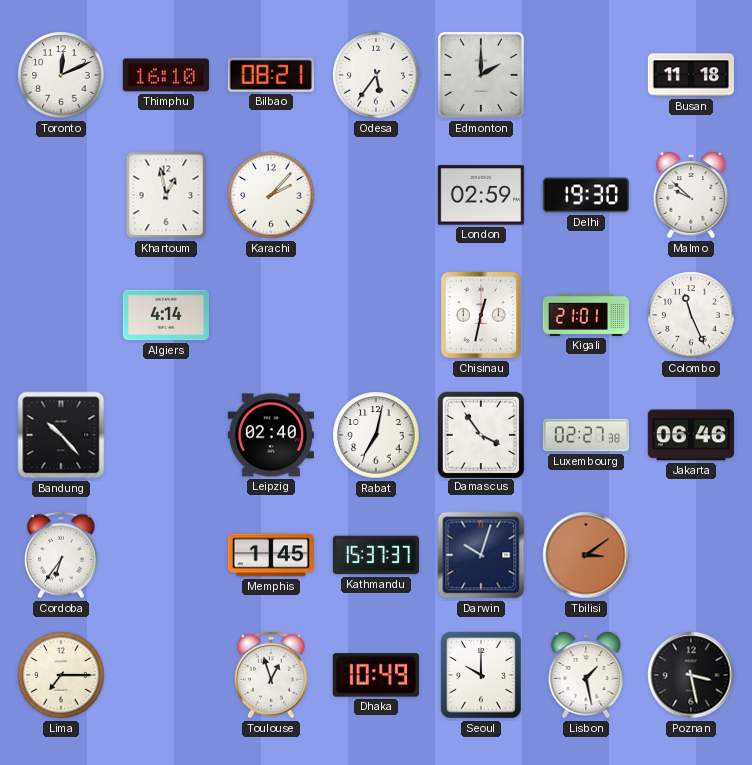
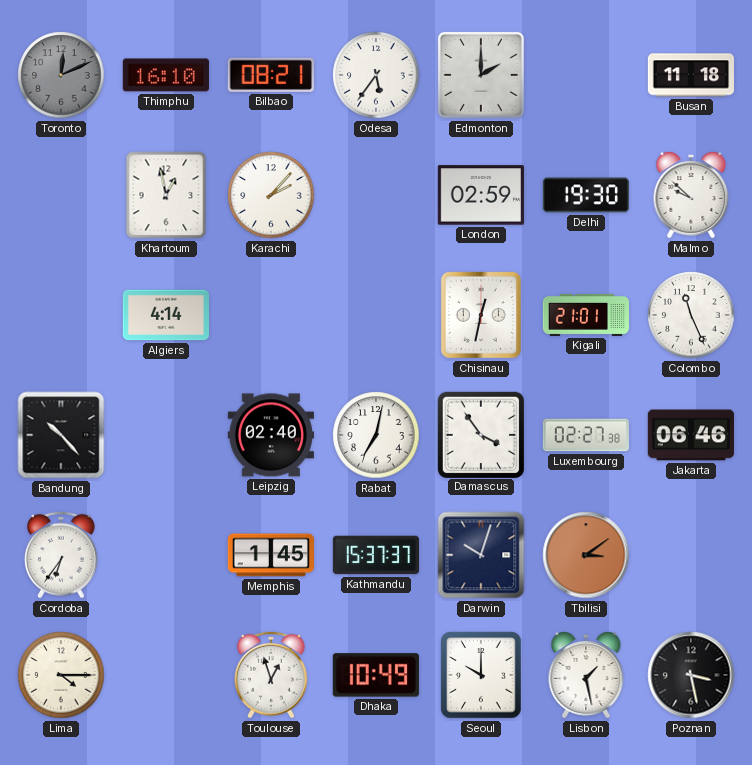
Toronto dial: white -> grey (61, 75)
Lima: 7:15 -> 4:15 (61, 675)
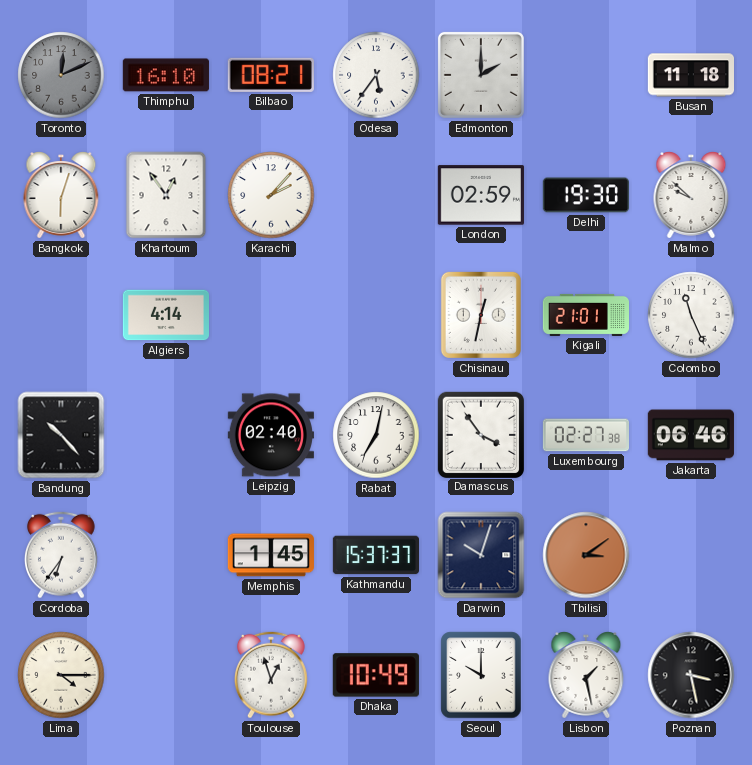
Bangkok: none -> 6:03 (61, 195)
Khartoum: 12:58 -> 12:54 (166, 195)
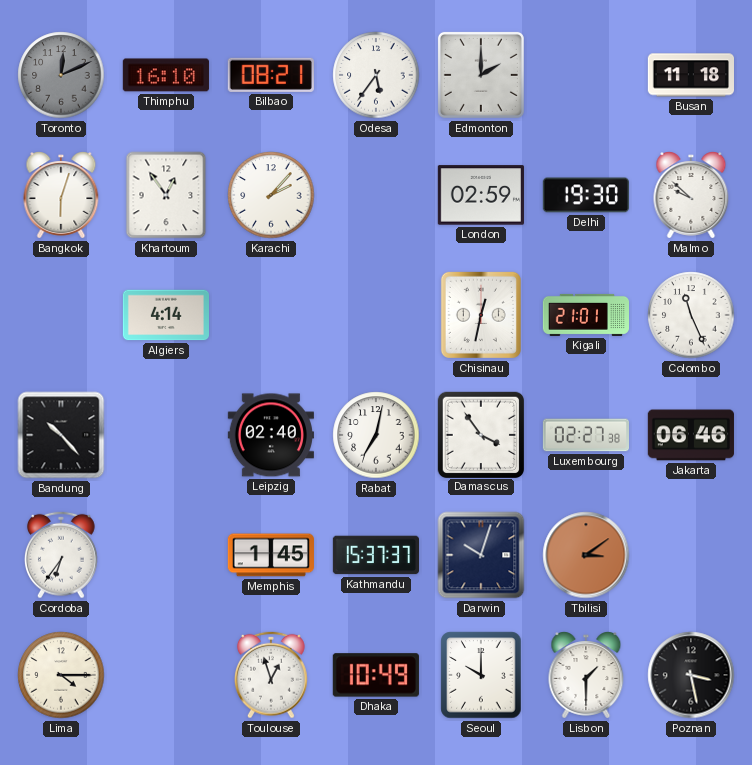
Lisbon: 1:28 -> 1:30 (586, 675)
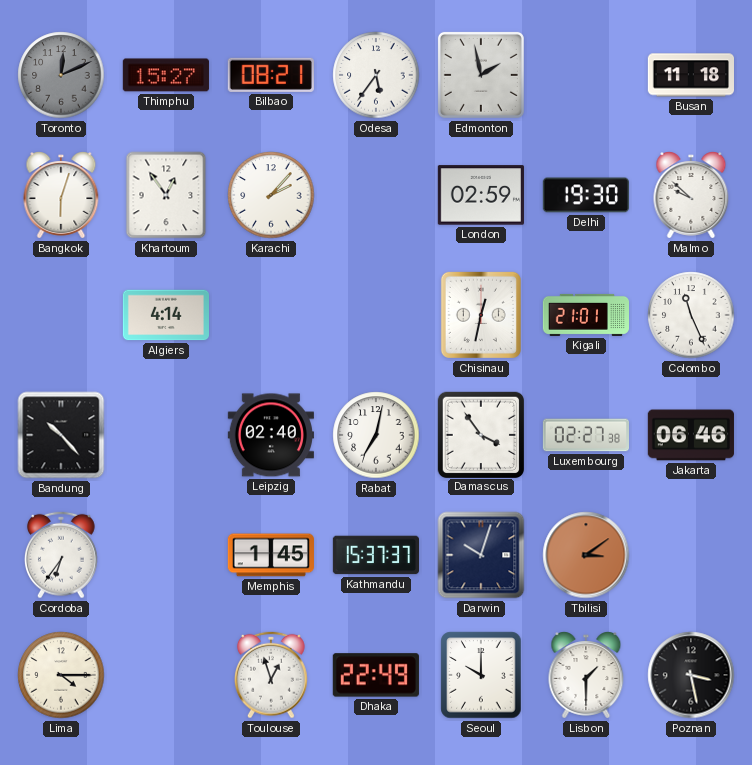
Thimphu: 16:10 -> 15:27 (166, 75)
Edmonton: 2:00 -> 1:58 (481, 75)
Dhaka: 10:49 -> 22:49 (376, 675)
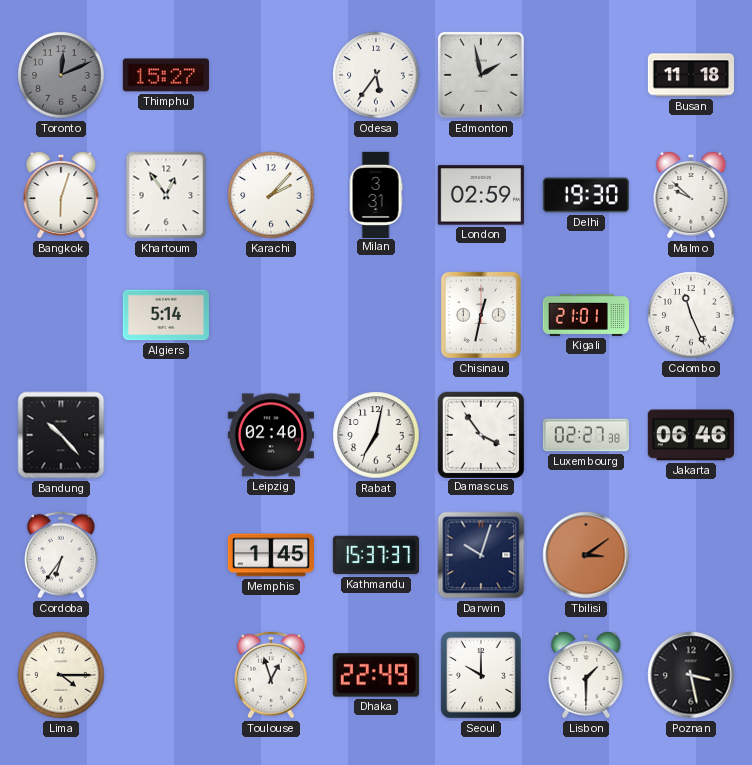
Bilbao: 08:21 -> none (271, 75)
Milan: none -> 3:31 (376, 194)
Algiers: 4:14 -> 5:14 (165, 315)
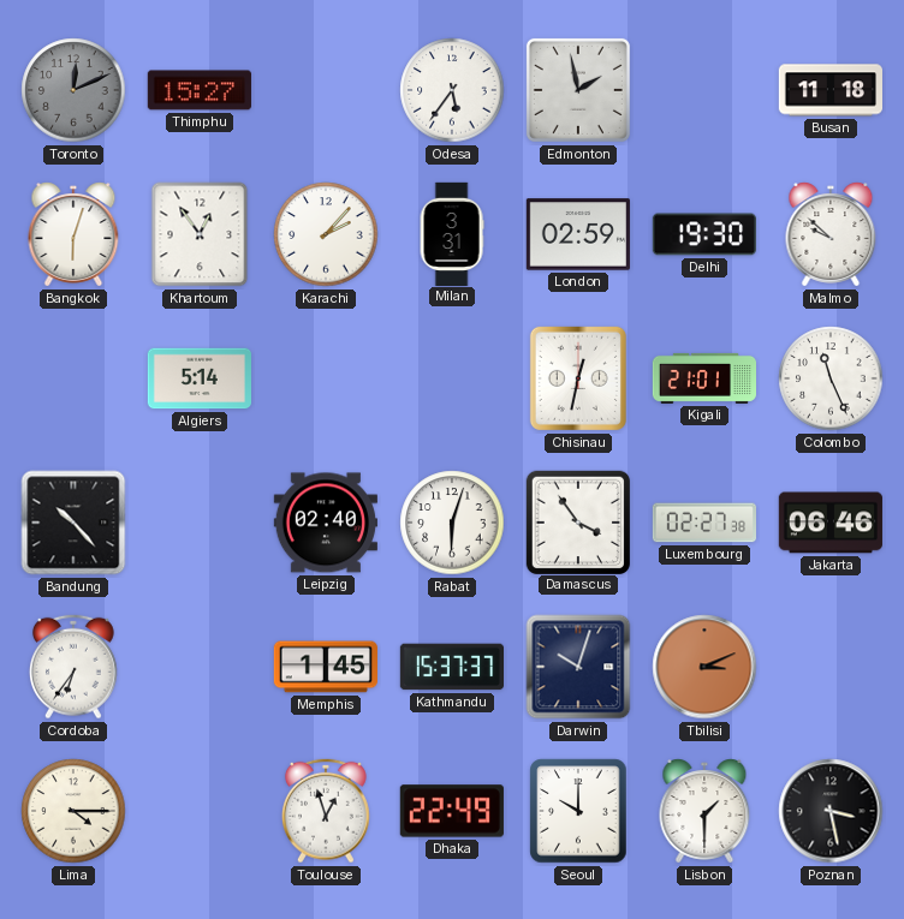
Rabat: 7:02 -> 6:03 (452, 523)
Tbilisi: 3:09 -> 3:11 (704, 667)
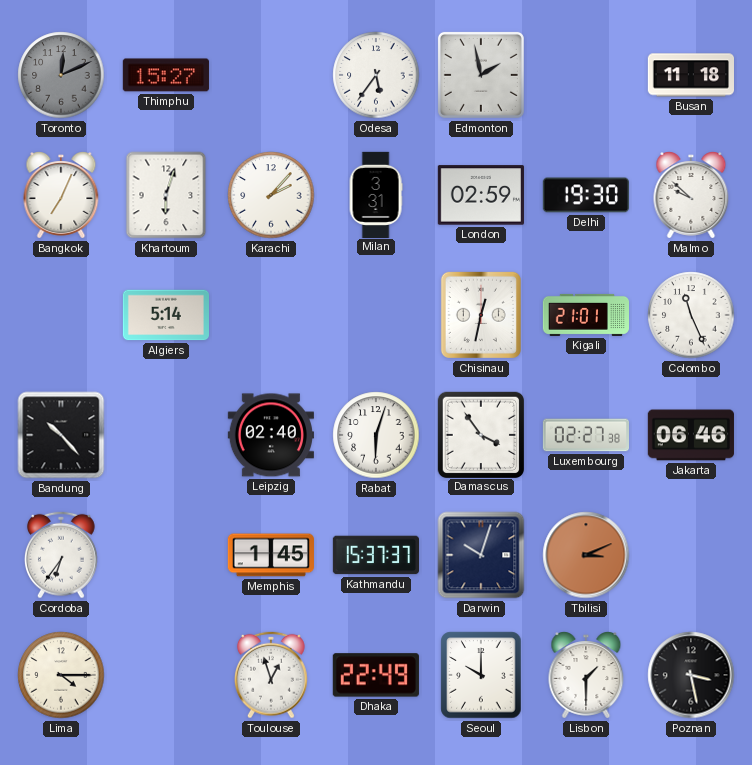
Bangkok: 6:03 -> 7:04 (61, 195)
Khartoum: 12:54 -> 6:03 (166, 195)
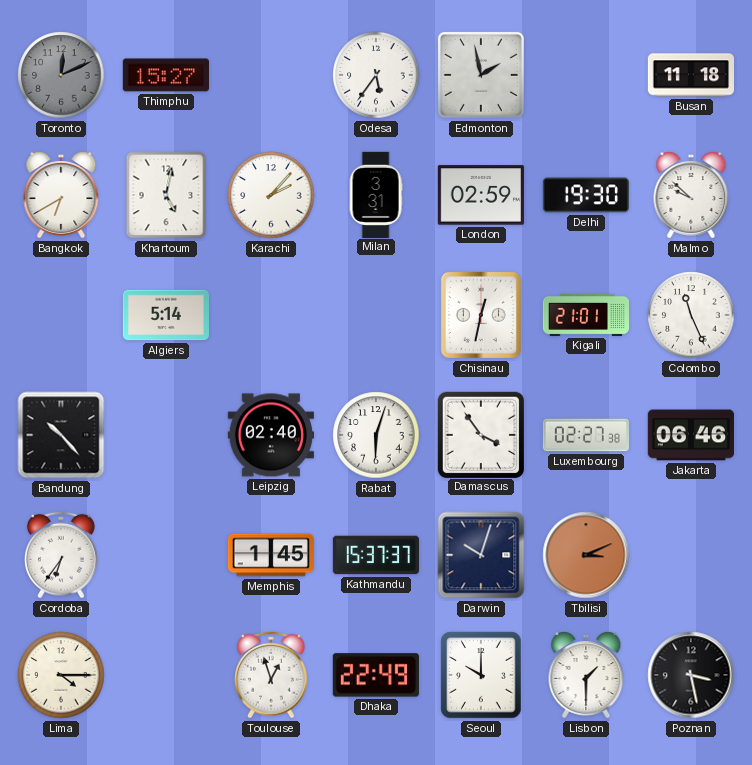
Bangkok: 7:04 -> 6:40 (61, 195)
Khartoum: 6:03 -> 5:02 (166, 195)
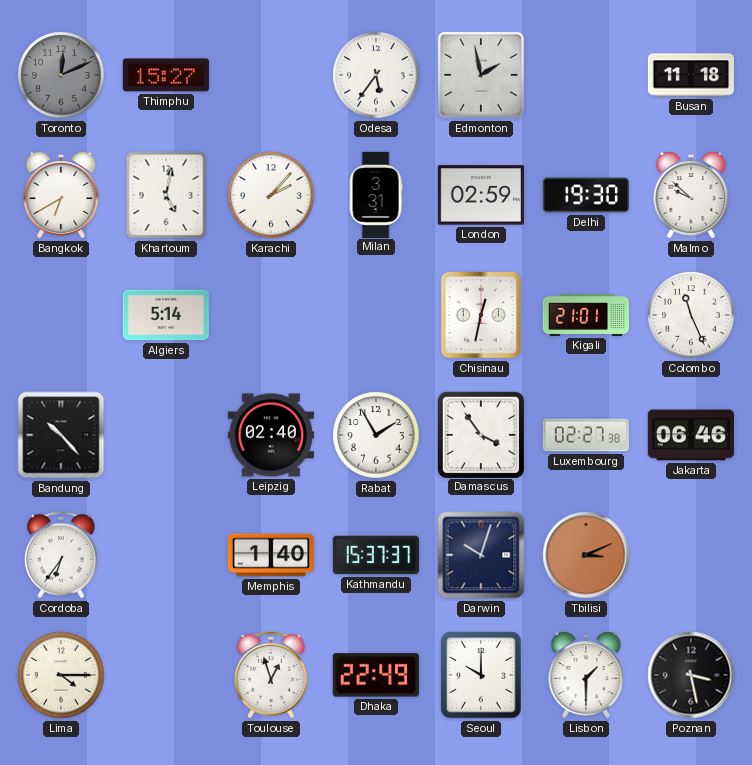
Rabat: 6:03 -> 1:55 (376, 435)
Memphis: 1:45 -> 1:40 (271, 555)
